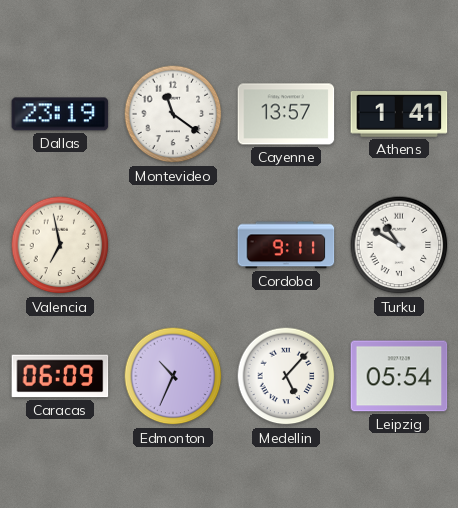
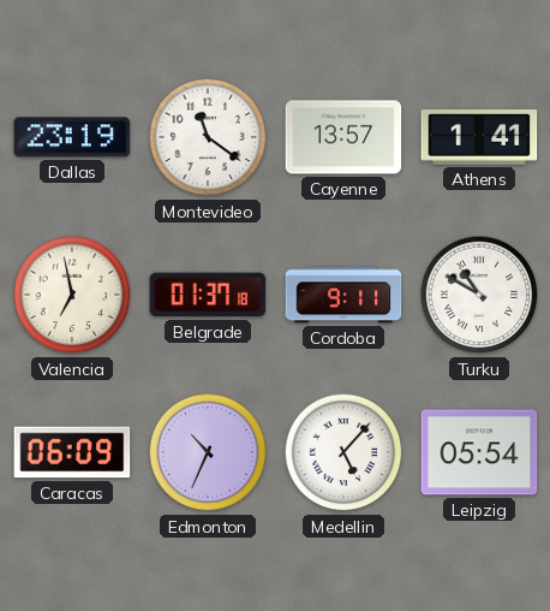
Belgrade: none -> 01:37 (208, 295)
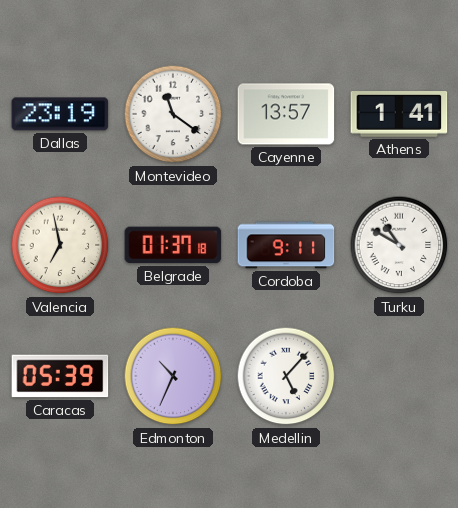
Caracas: 06:09 -> 05:39 (60, 376)
Leipzig: 05:54 -> none (479, 452)
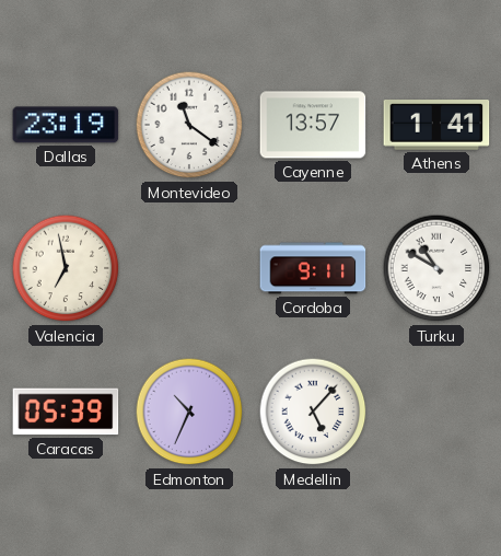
Belgrade: 01:37 -> none (173, 245)
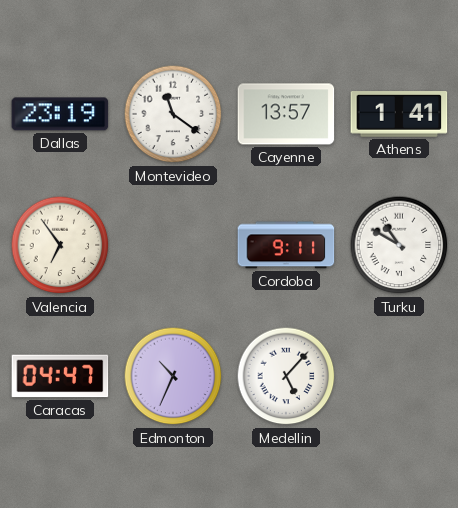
Valencia: 6:58 -> 6:54 (60, 245)
Caracas: 05:39 -> 04:47 (60, 376)
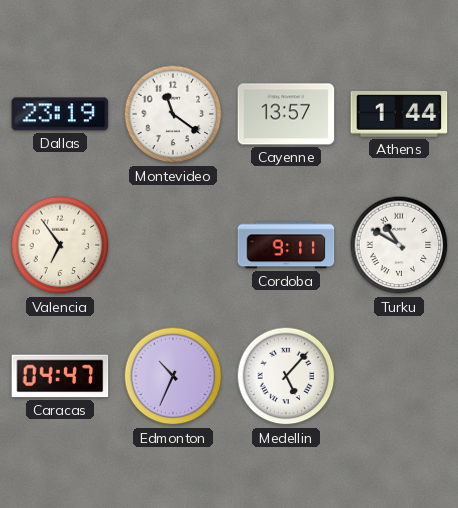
Athens: 1:41 -> 1:44 (399, 115)
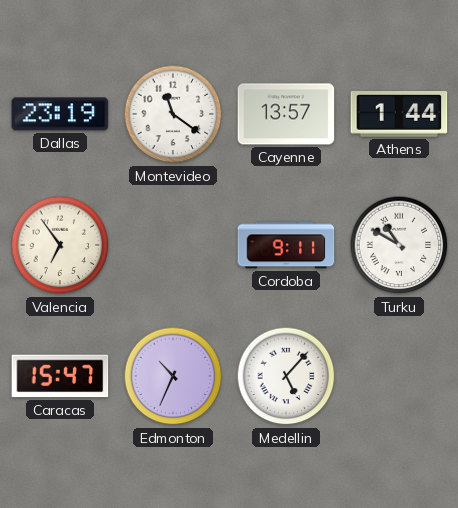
Caracas: 04:47 -> 15:47 (60, 376)
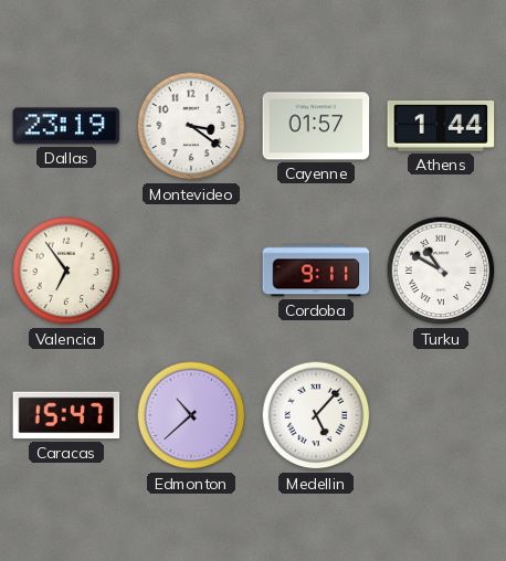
Montevideo: 11:21 -> 3:21 (191, 126)
Cayenne: 13:57 -> 01:57 (316, 126)
Edmonton: 10:34 -> 10:38 (191, 415)
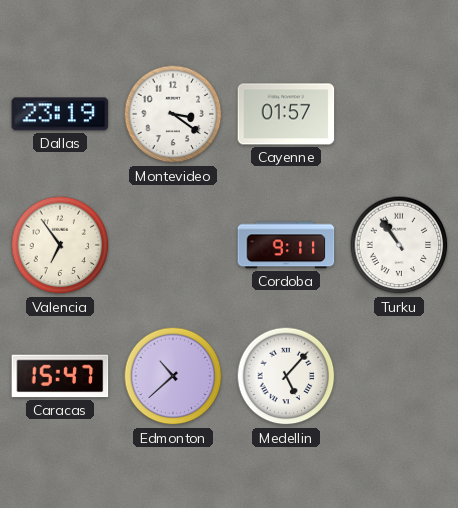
Athens: 1:44 -> none (441, 127)
Turku: 10:50 -> 10:54 (399, 245)
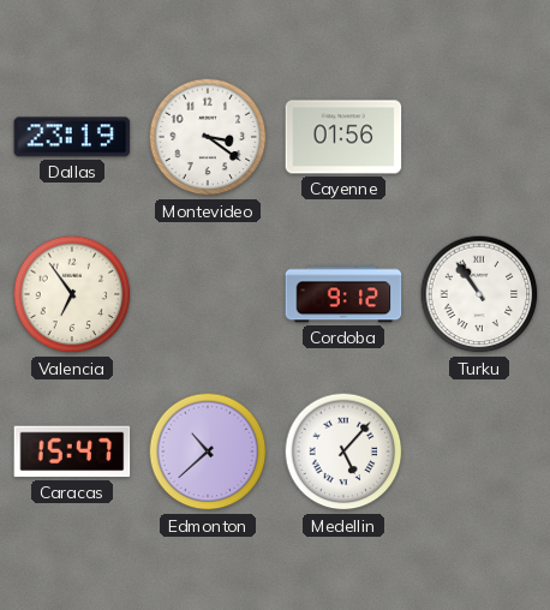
Cayenne: 01:57 -> 01:56 (343, 137)
Cordoba: 9:11 -> 9:12 (343, 294)
